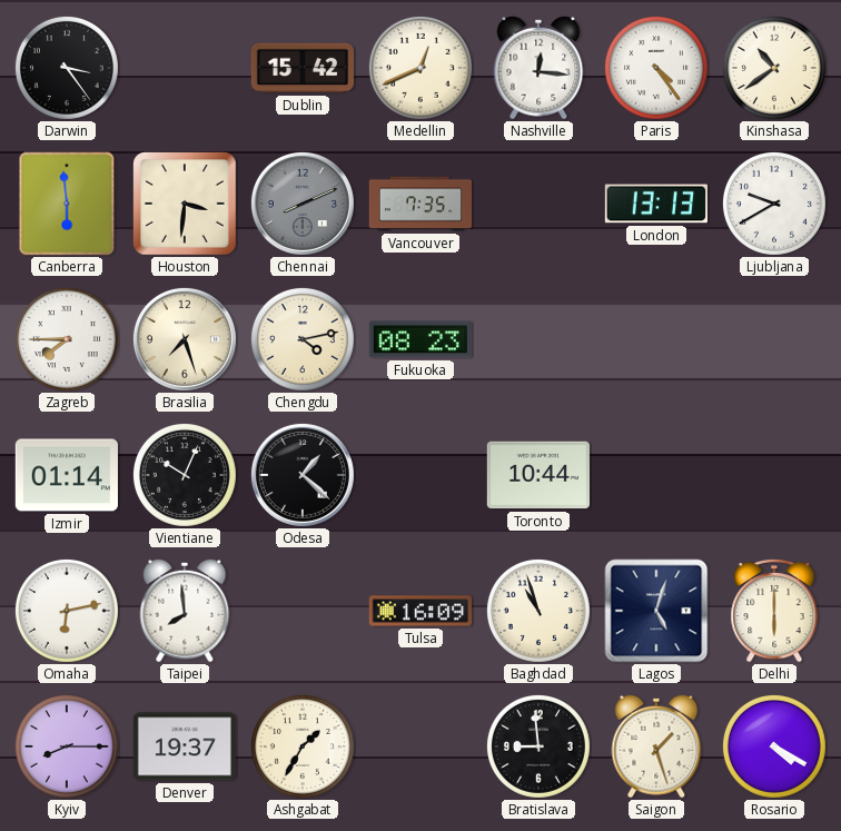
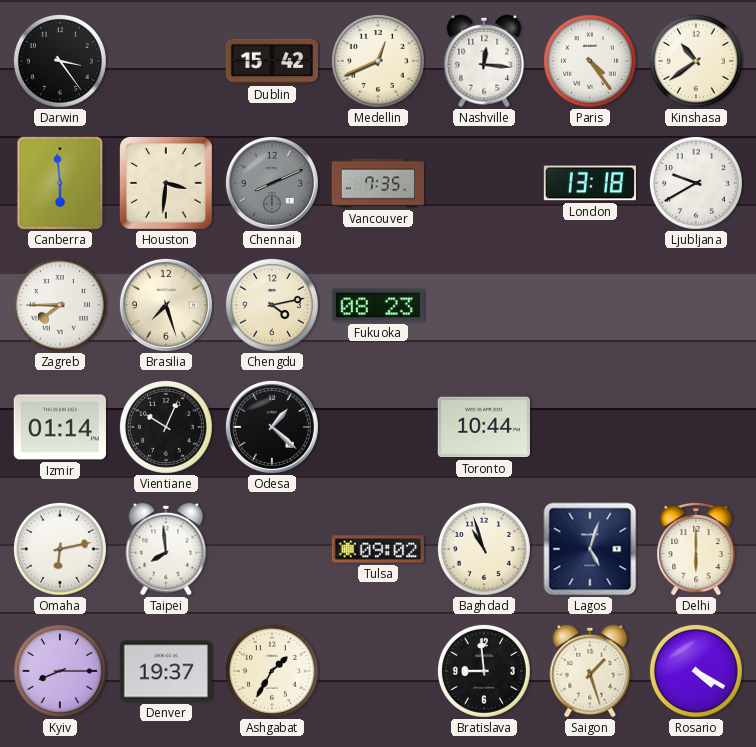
London: 13:13 -> 13:18 (590, 183)
Tulsa: 16:09 -> 09:02 (377, 549)
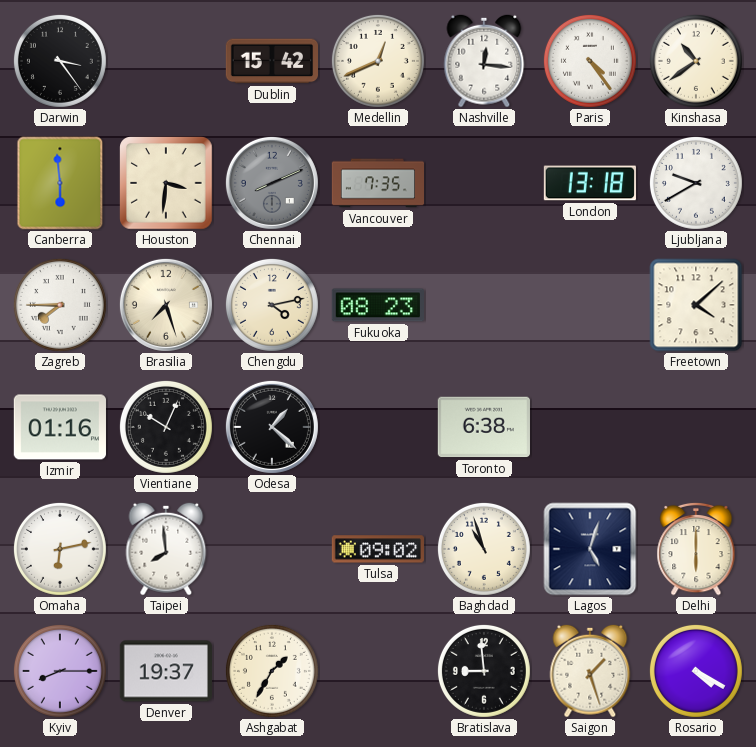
Freetown: none -> 4:08 (696, 305)
Izmir: 01:14 -> 01:16 (60, 427)
Toronto: 10:44 -> 6:38 (484, 427)
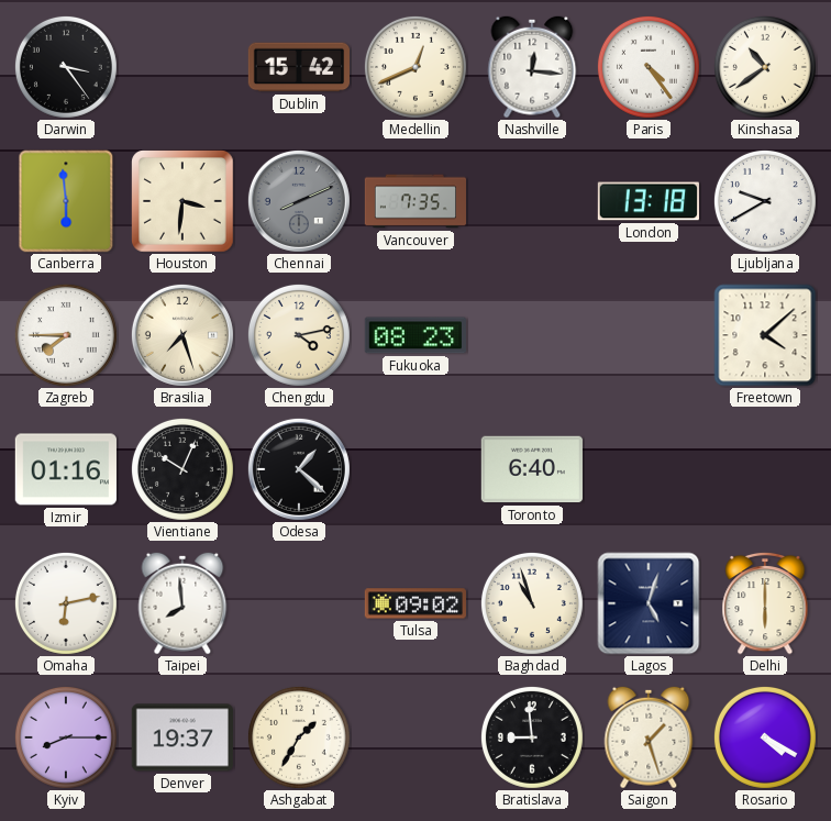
Toronto: 6:38 -> 6:40 (532, 469)
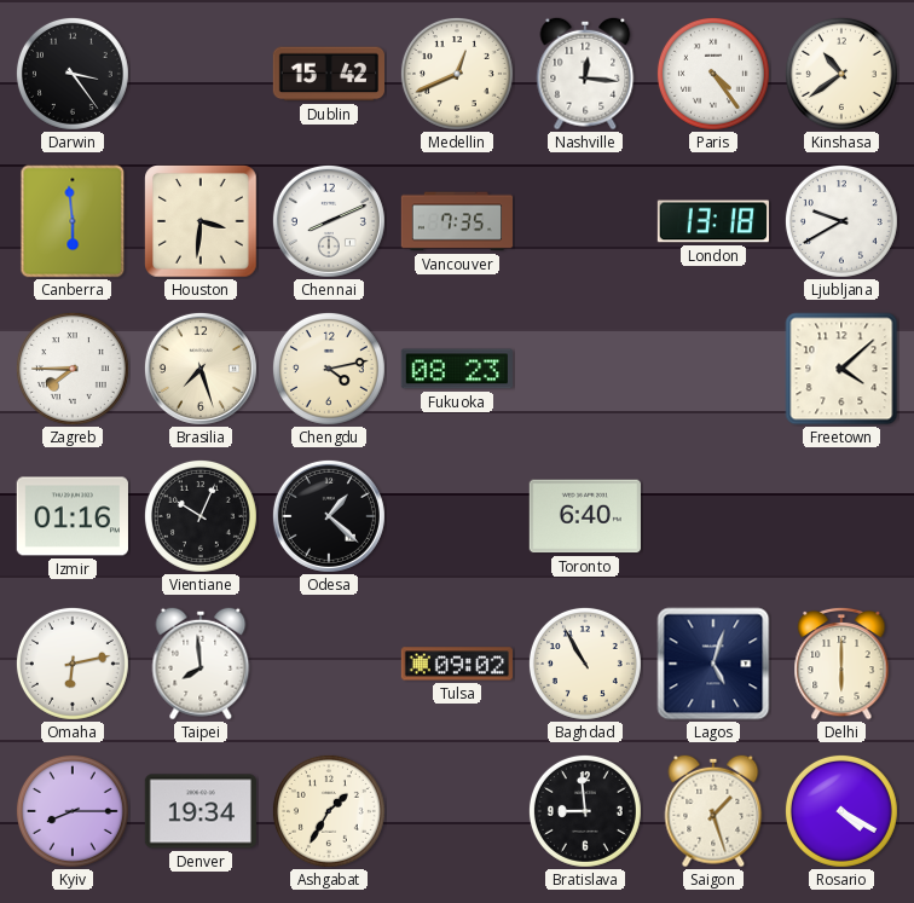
Chennai dial: grey -> white (329, 221)
Baghdad: 10:57 -> 10:55 (585, 664)
Denver: 19:37 -> 19:34 (201, 811)
